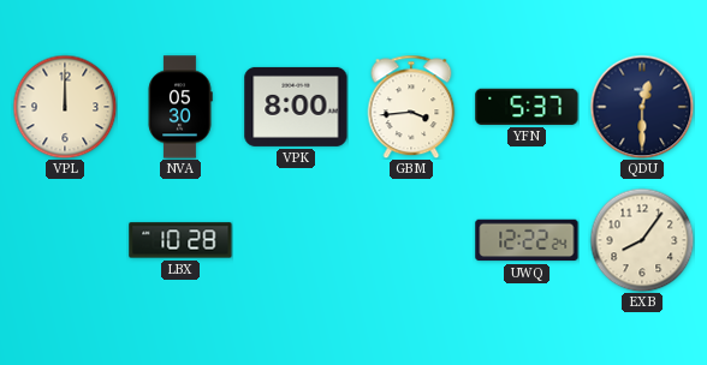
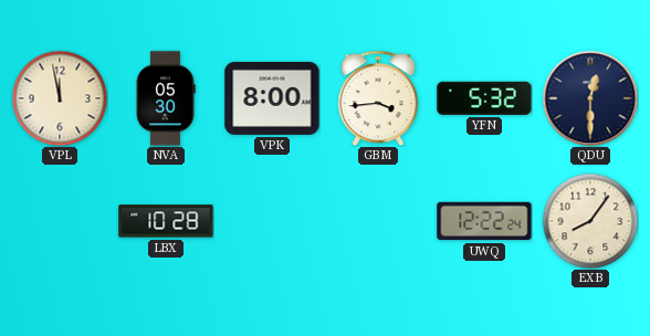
VPL: 12:00 -> 11:58 (60, 98)
YFN: 5:37 -> 5:32 (484, 98)
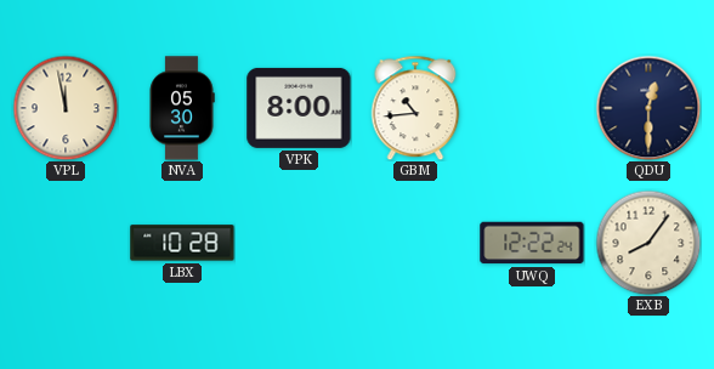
GBM: 3:44 -> 10:44 (415, 108)
YFN: 5:32 -> none (484, 98)
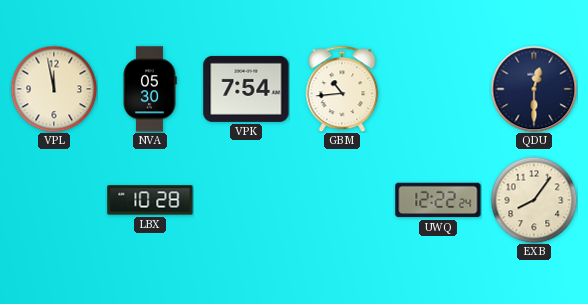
VPK: 8:00 -> 7:54 (246, 89)
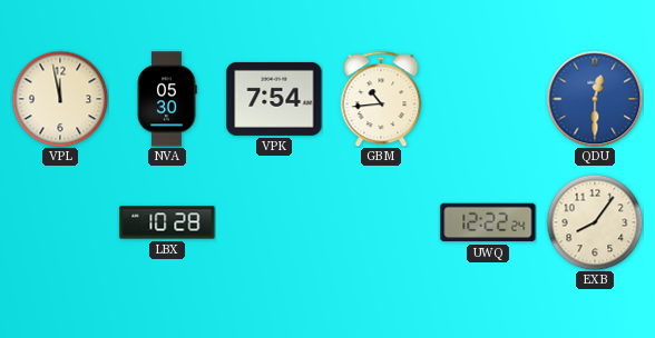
QDU dial: navy -> blue (595, 99)
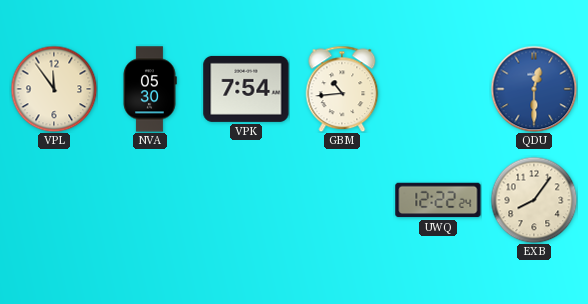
VPL: 11:58 -> 11:54 (54, 89)
LBX: 10:28 -> none (167, 222)
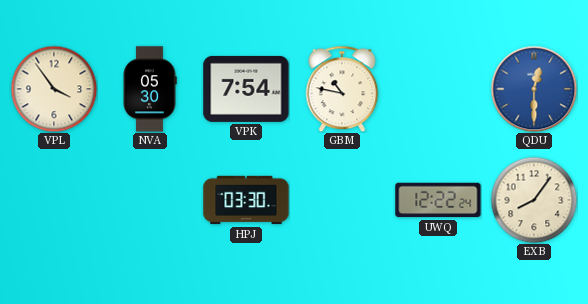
VPL: 11:54 -> 3:54 (54, 89)
GBM: 10:44 -> 10:47 (342, 89)
HPJ: none -> 03:30 (246, 200)
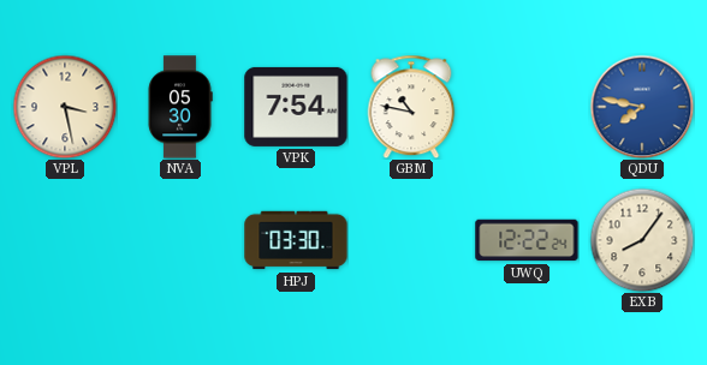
VPL: 3:54 -> 3:28 (65, 107)
QDU: 12:30 -> 7:47 (642, 107)
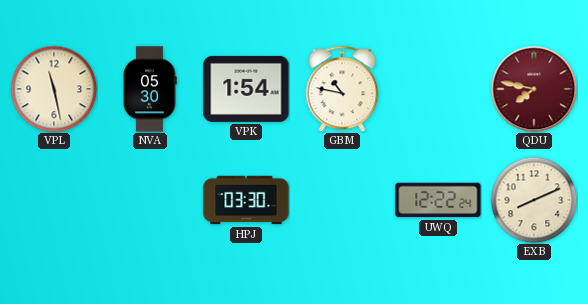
VPL: 3:28 -> 11:28 (54, 89)
VPK: 7:54 -> 1:54 (246, 89)
QDU dial: blue -> burgundy (534, 89)
EXB: 8:06 -> 8:11 (534, 200)
